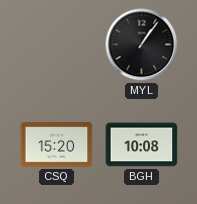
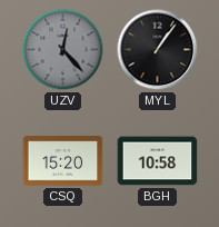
UZV: none -> 12:23 (63, 50)
BGH: 10:08 -> 10:58 (158, 161)
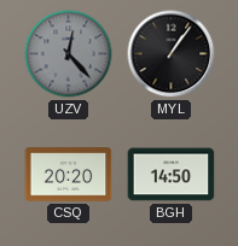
CSQ: 15:20 -> 20:20 (69, 175)
BGH: 10:58 -> 14:50 (172, 175)
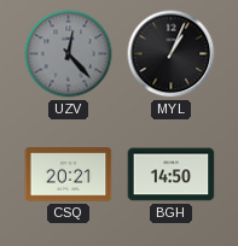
MYL: 1:06 -> 1:04 (172, 54)
CSQ: 20:20 -> 20:21 (69, 175)
